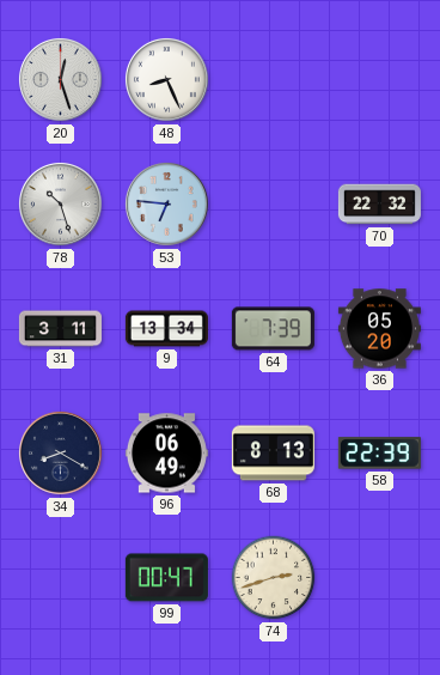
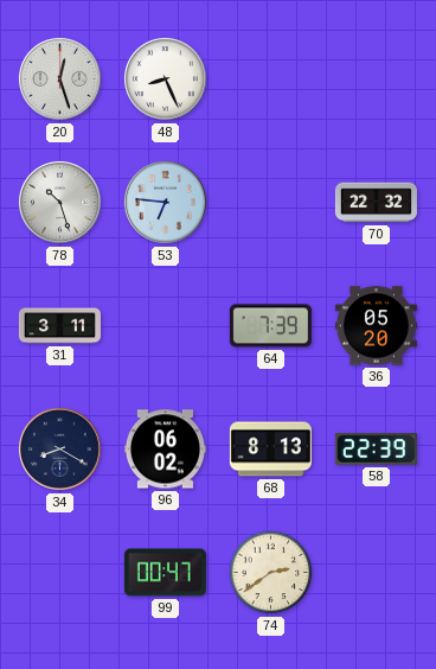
9: 13:34 -> none (166, 329)
96: 06:49 -> 06:02 (165, 450)
74: 2:42 -> 2:39 (271, 573)
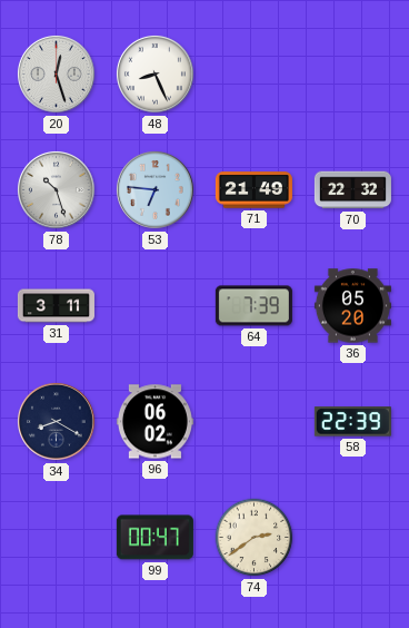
71: none -> 21:49 (253, 190)
68: 8:13 -> none (270, 450)
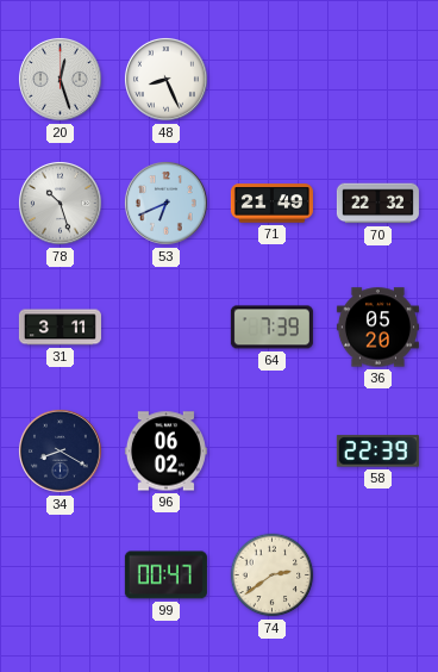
53: 6:46 -> 6:41 (165, 203)
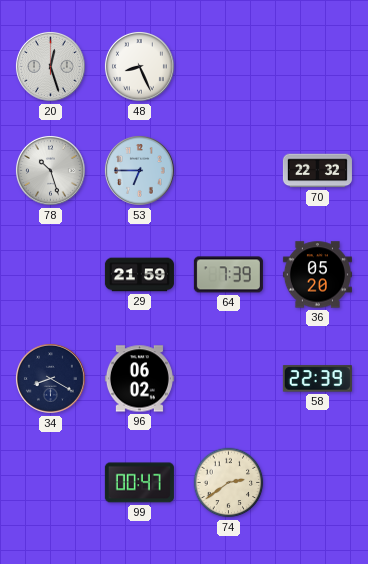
53: 6:41 -> 6:45 (139, 170)
71: 21:49 -> none (271, 204)
31: 3:11 -> none (60, 328)
29: none -> 21:59 (139, 275)
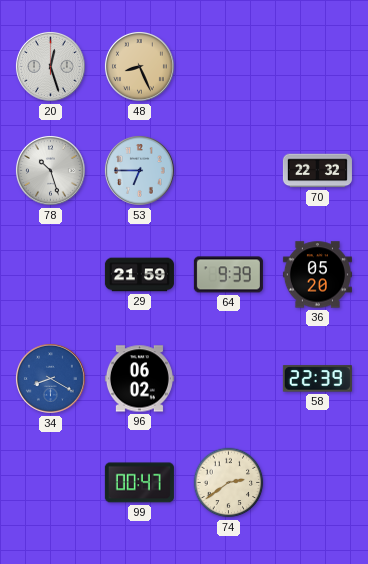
48 dial: white -> champagne (139, 66)
64: 7:39 -> 9:39 (228, 275)
34 dial: navy -> blue (50, 378)
